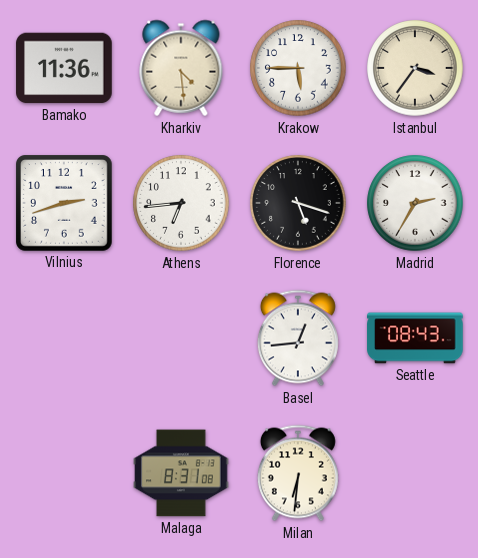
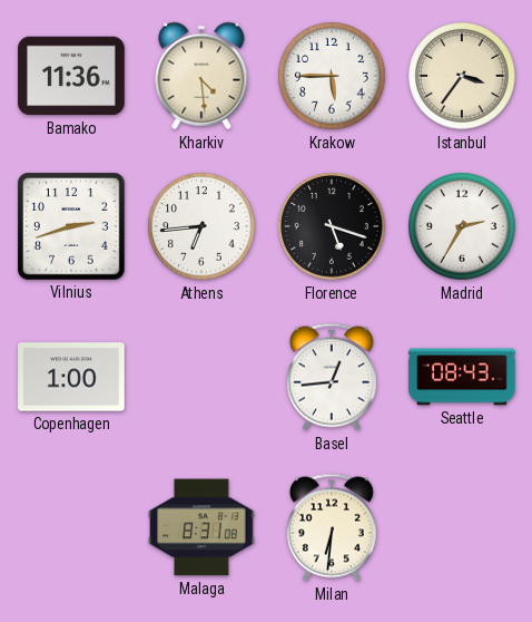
Copenhagen: none -> 1:00 (71, 377)
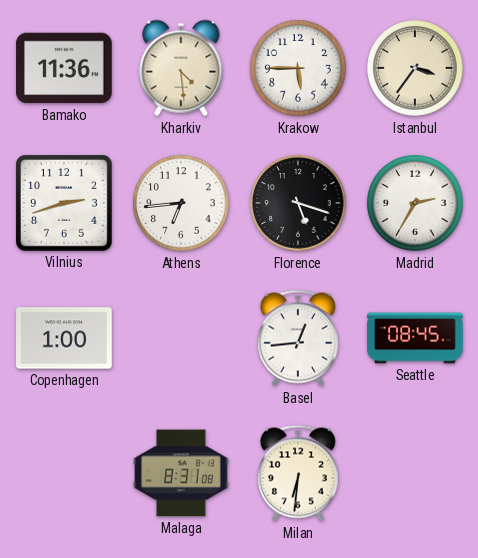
Seattle: 08:43 -> 08:45 (415, 338)
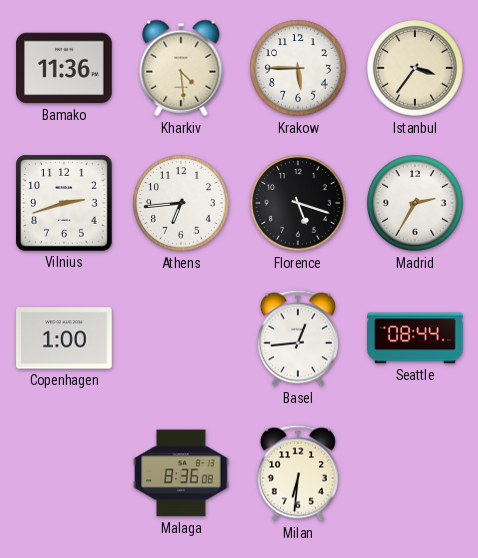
Seattle: 08:45 -> 08:44 (415, 338)
Malaga: 8:31 -> 8:36 (181, 473)
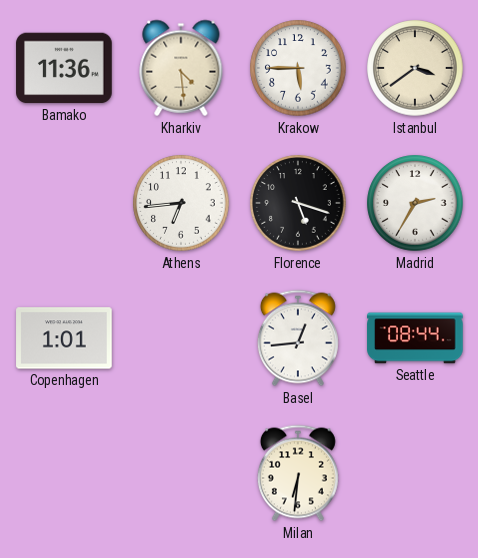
Istanbul: 3:36 -> 3:39 (415, 68)
Vilnius: 2:42 -> none (64, 203)
Copenhagen: 1:00 -> 1:01 (64, 338)
Malaga: 8:36 -> none (181, 473)
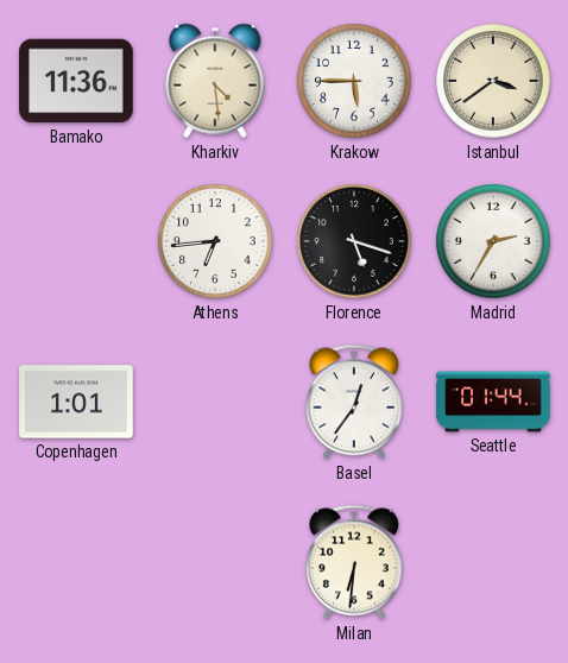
Basel: 12:44 -> 12:36 (354, 402)
Seattle: 08:44 -> 01:44 (493, 402)
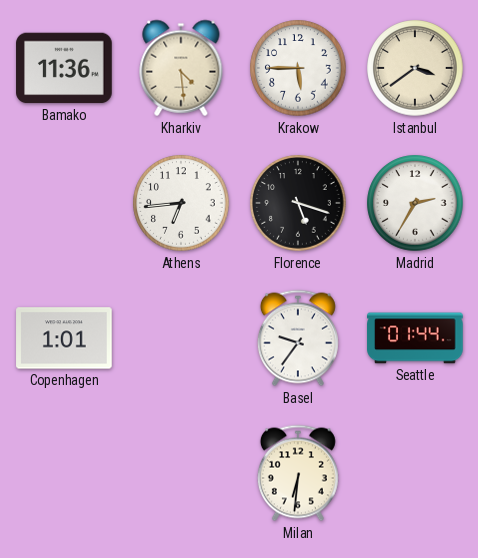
Basel: 12:36 -> 9:36 (298, 338)
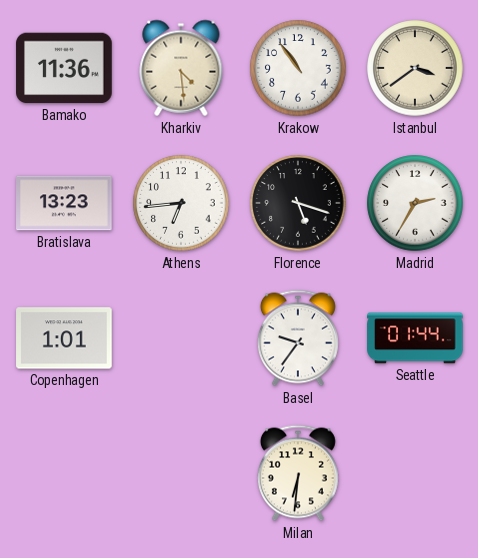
Krakow: 5:45 -> 10:54 (298, 68)
Bratislava: none -> 13:23 (64, 203)
